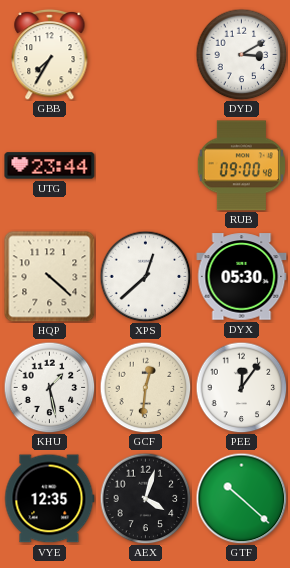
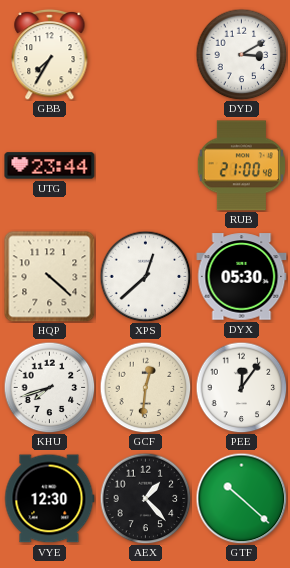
RUB: 09:00 -> 21:00 (241, 166)
KHU: 1:28 -> 7:42 (49, 387)
VYE: 12:35 -> 12:30 (50, 499)
AEX: 4:03 -> 1:23 (145, 498)
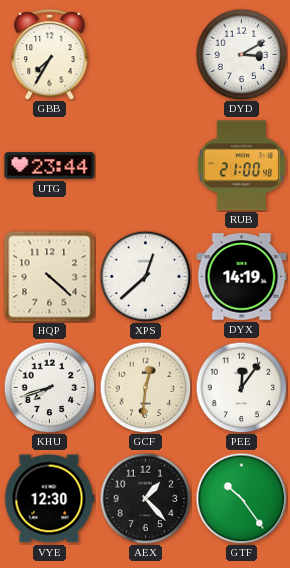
DYX: 05:30 -> 14:19 (242, 277)
GTF: 10:22 -> 10:24 (241, 498)
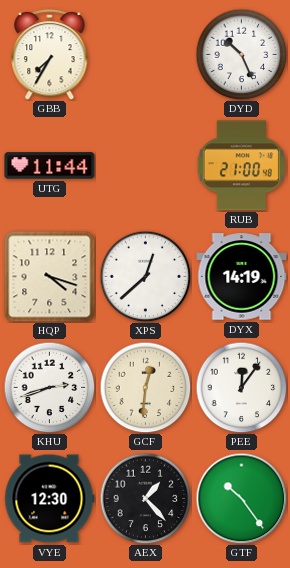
DYD: 3:10 -> 10:26 (241, 54)
UTG: 23:44 -> 11:44 (50, 166)
HQP: 4:22 -> 4:18 (50, 277)
KHU: 7:42 -> 2:42 (49, 387)
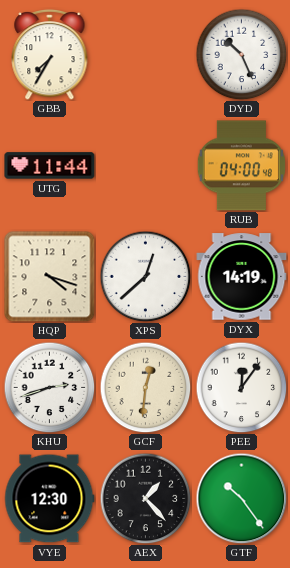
RUB: 21:00 -> 04:00 (241, 166)
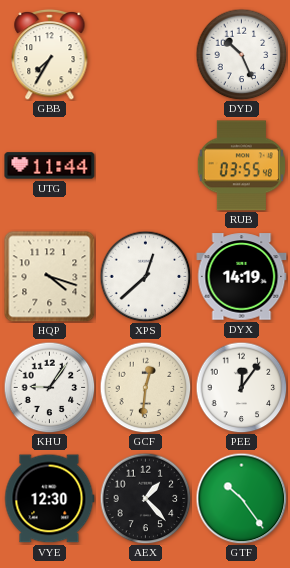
RUB: 04:00 -> 03:55 (241, 166)
KHU: 2:42 -> 9:06 (49, 387)
